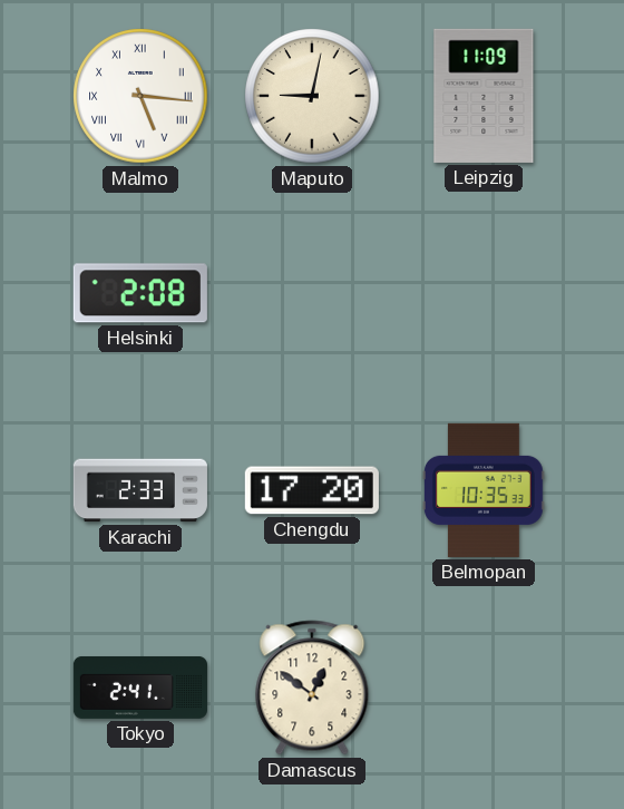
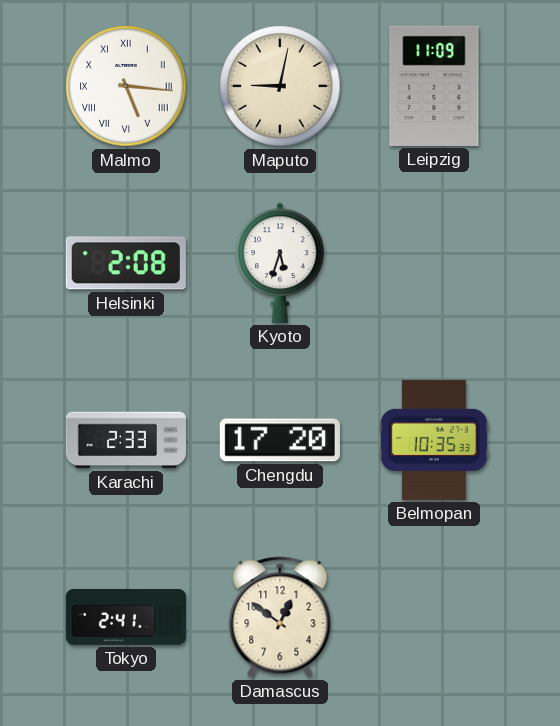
Kyoto: none -> 5:33 (280, 263)
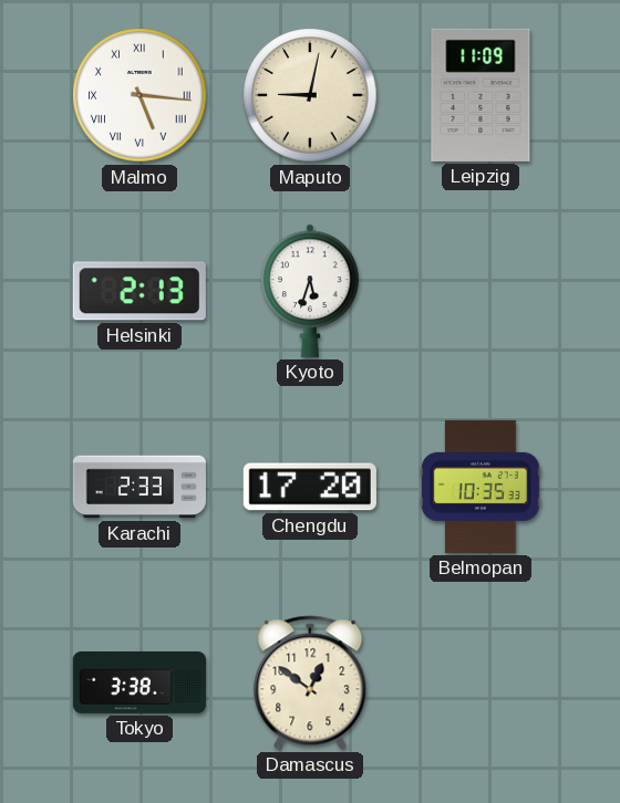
Helsinki: 2:08 -> 2:13 (139, 291)
Tokyo: 2:41 -> 3:38 (139, 682)
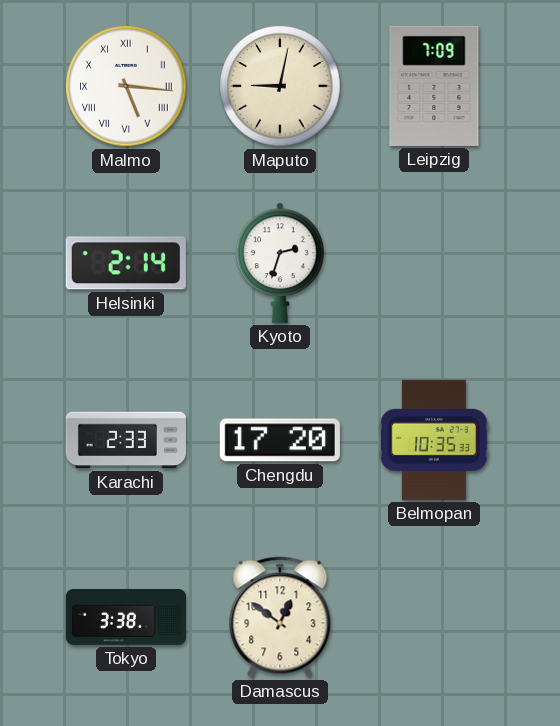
Leipzig: 11:09 -> 7:09 (434, 86)
Helsinki: 2:13 -> 2:14 (126, 263)
Kyoto: 5:33 -> 2:33 (280, 263)
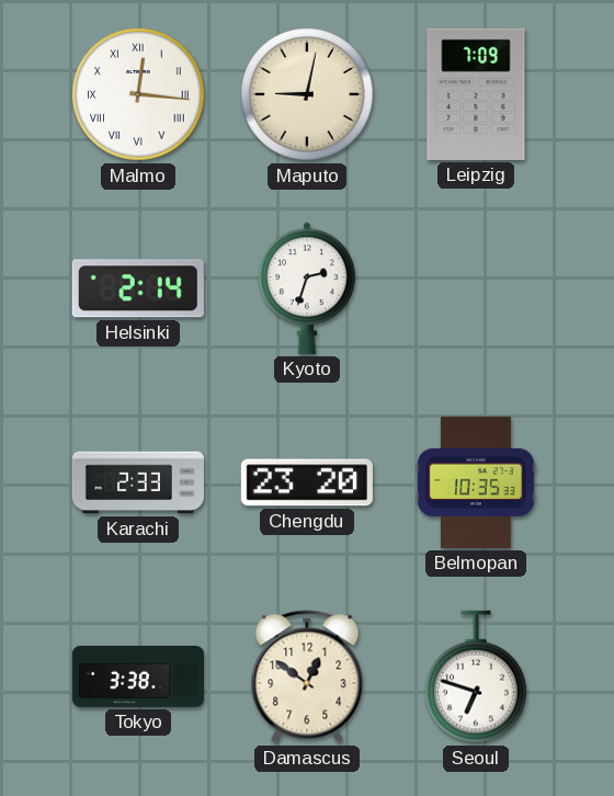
Malmo: 5:16 -> 12:16 (138, 94)
Chengdu: 17:20 -> 23:20 (307, 482)
Seoul: none -> 6:48 (476, 676)
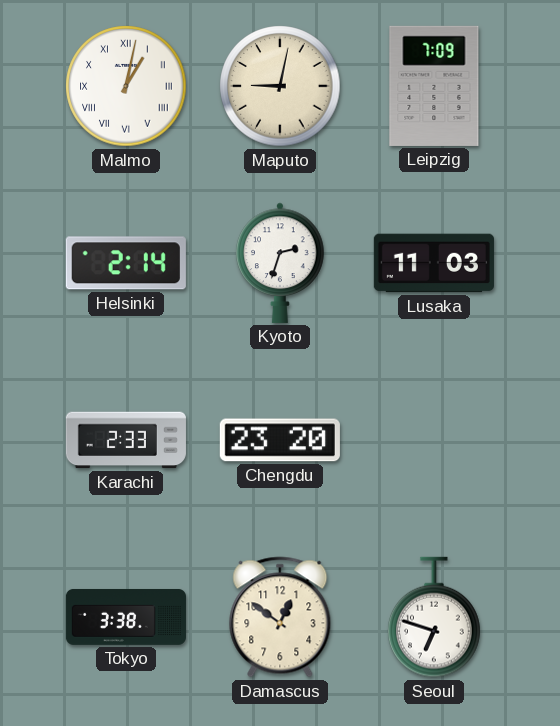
Malmo: 12:16 -> 1:02 (126, 86)
Lusaka: none -> 11:03 (434, 263)
Belmopan: 10:35 -> none (476, 482)
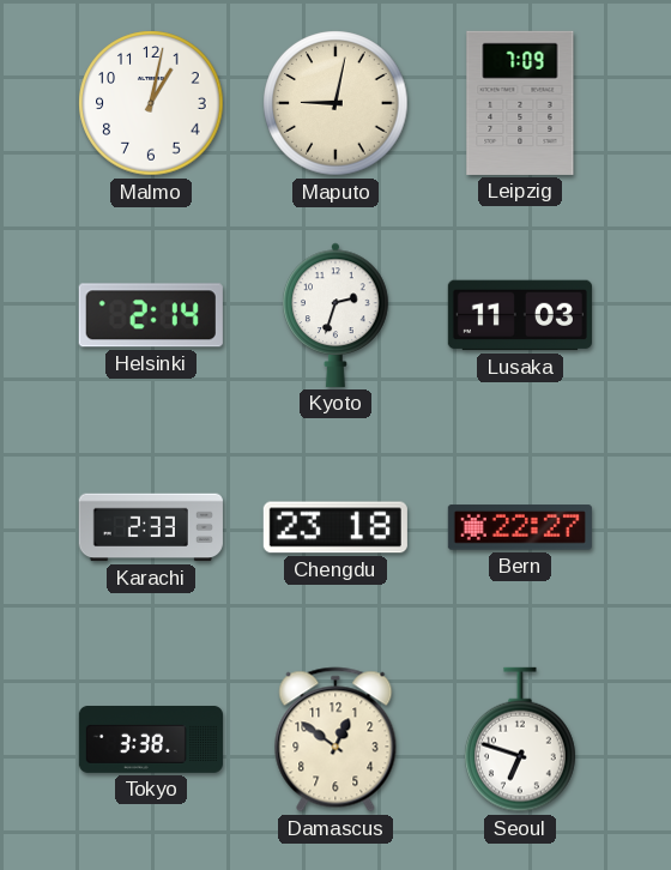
Malmo numerals: Roman -> Arabic (151, 103)
Chengdu: 23:20 -> 23:18 (335, 527)
Bern: none -> 22:27 (520, 527)
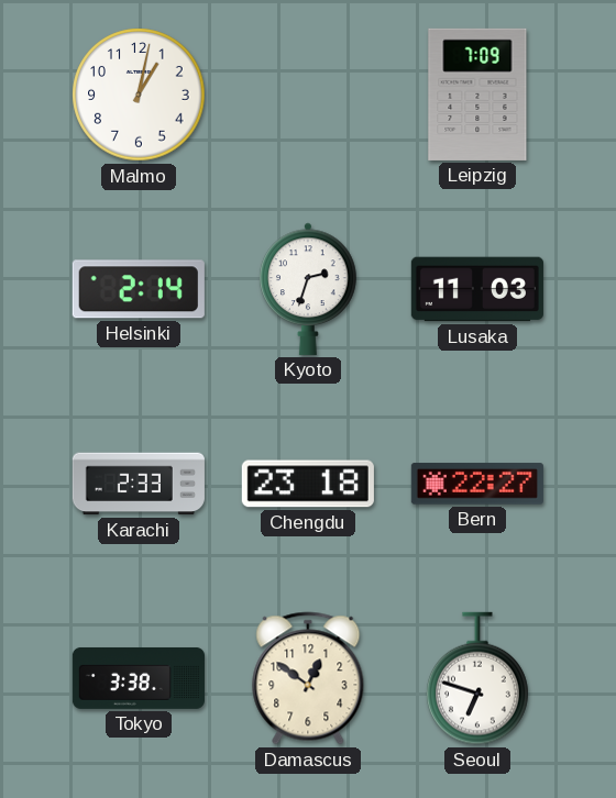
Maputo: 9:02 -> none (335, 103)
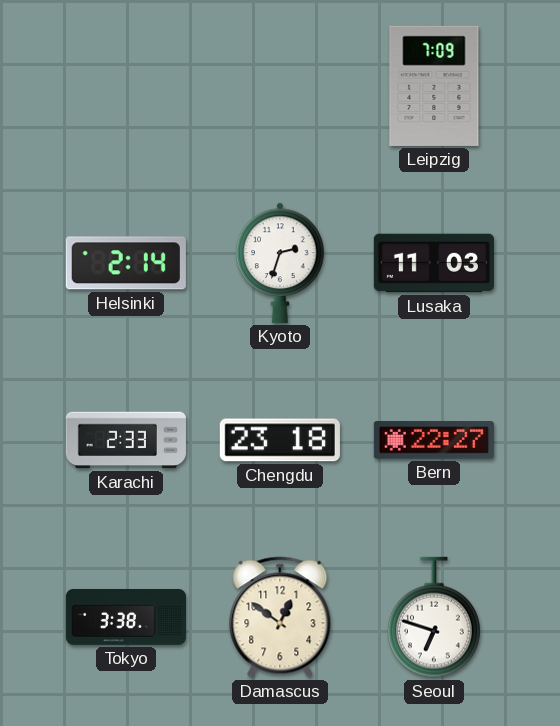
Malmo: 1:02 -> none (139, 95)
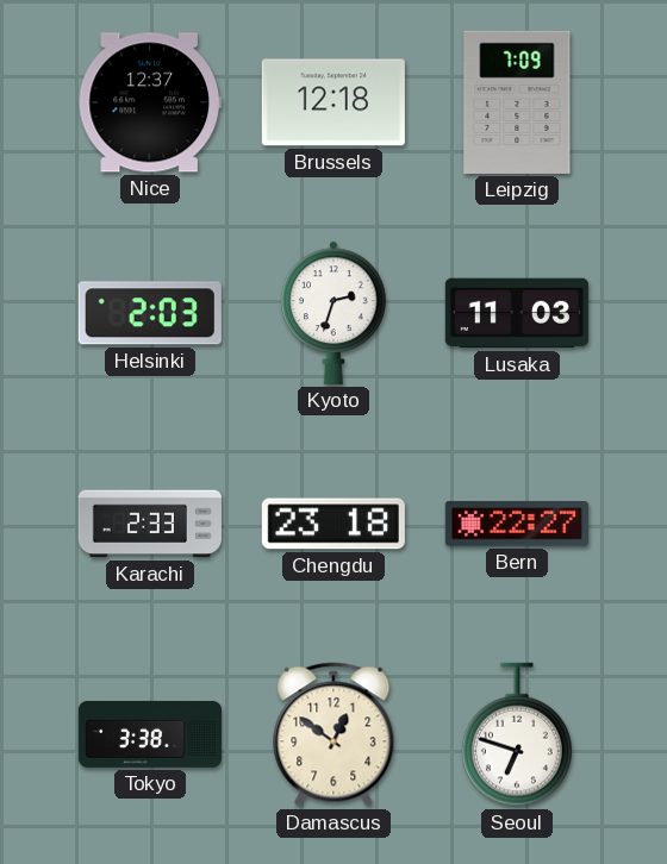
Nice: none -> 12:37 (150, 102)
Brussels: none -> 12:18 (333, 102)
Helsinki: 2:14 -> 2:03 (150, 313)
